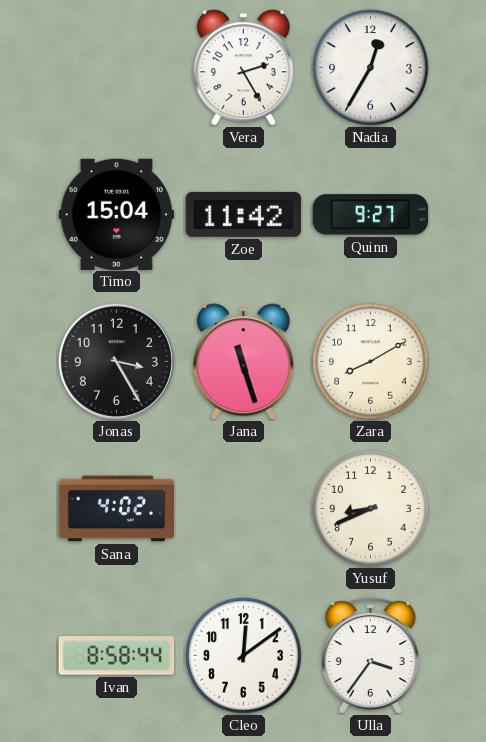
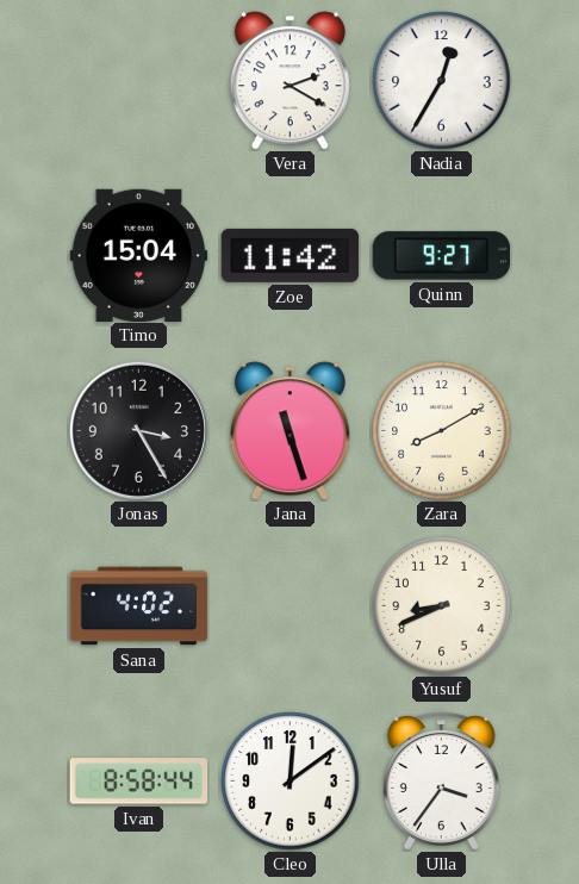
Vera: 2:25 -> 2:20 (289, 81)
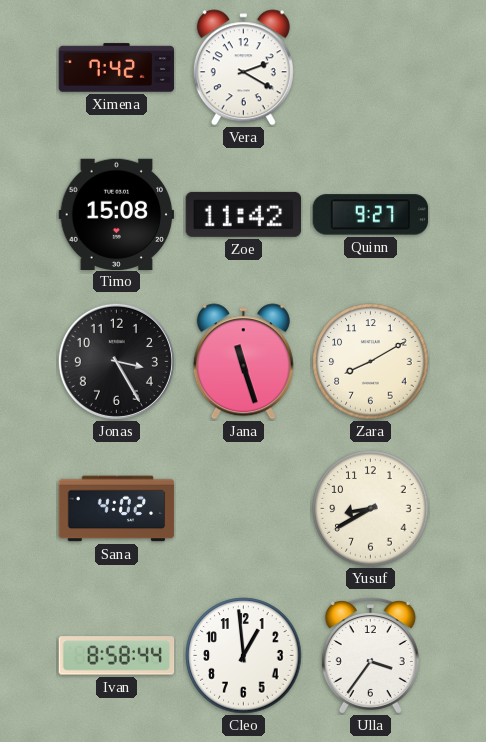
Ximena: none -> 7:42 (117, 68)
Nadia: 12:35 -> none (442, 81)
Timo: 15:04 -> 15:08 (117, 214)
Yusuf: 8:41 -> 8:40 (371, 509)
Cleo: 12:09 -> 12:59 (244, 656)
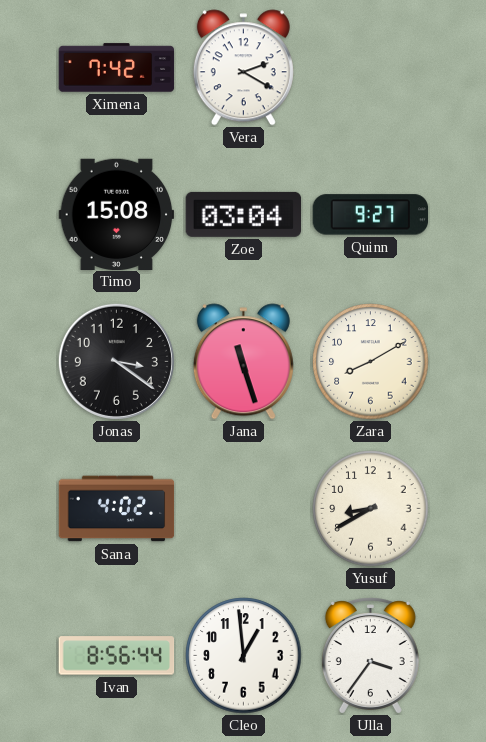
Zoe: 11:42 -> 03:04 (244, 214)
Jonas: 3:25 -> 3:21 (116, 361)
Ivan: 8:58 -> 8:56 (117, 656)
